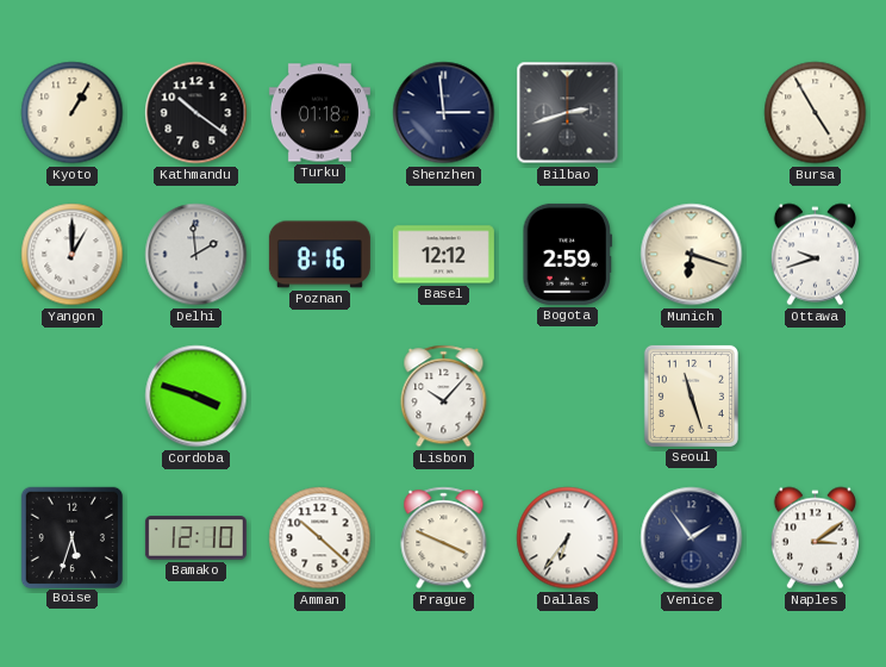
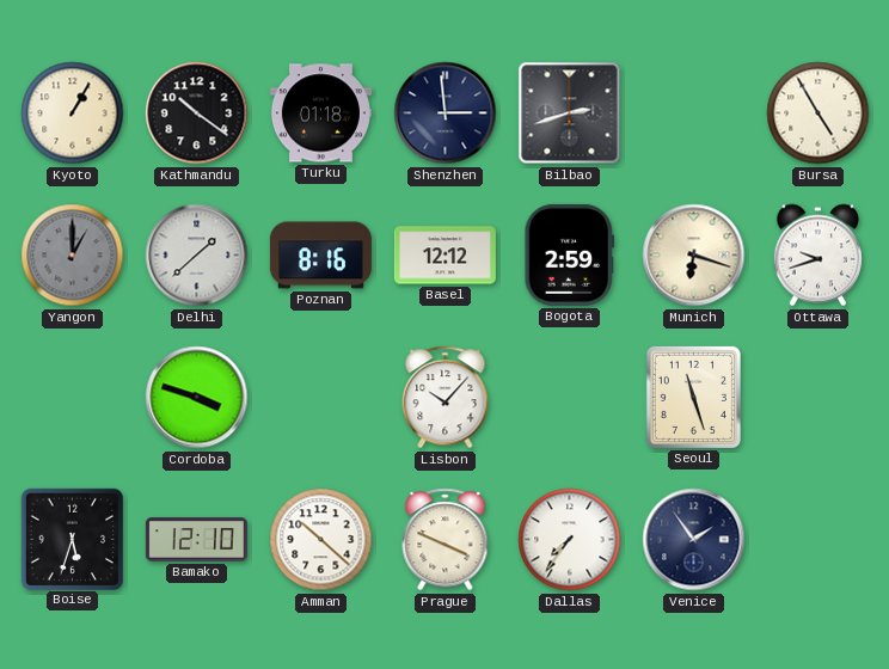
Yangon dial: white -> grey (73, 256)
Delhi: 1:59 -> 1:38 (197, 256)
Dallas: 6:36 -> 7:36 (570, 540)
Naples: 3:09 -> none (815, 538)
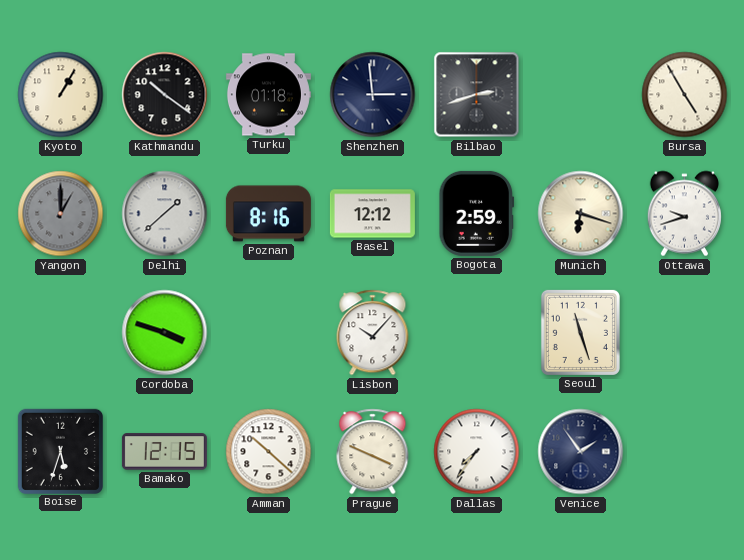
Bamako: 12:10 -> 12:15 (164, 452)
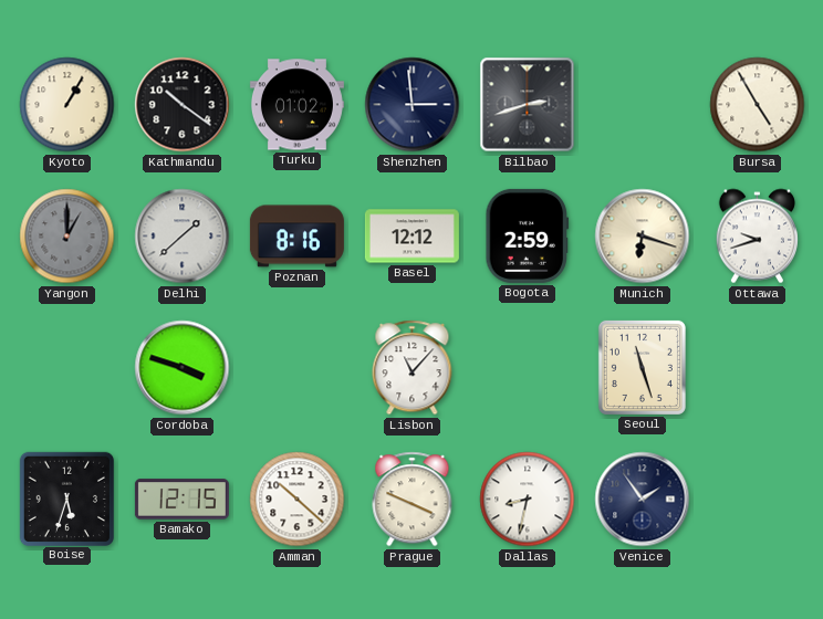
Turku: 01:18 -> 01:02 (296, 105)
Lisbon: 10:07 -> 11:07 (413, 368)
Dallas: 7:36 -> 8:32 (528, 500)
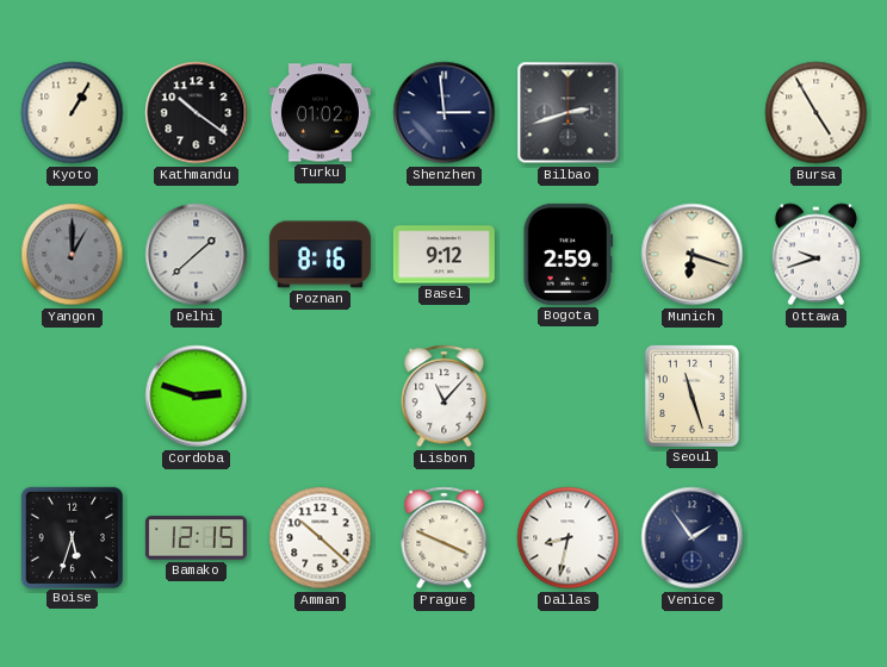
Basel: 12:12 -> 9:12 (443, 255)
Cordoba: 3:48 -> 2:48 (197, 397)
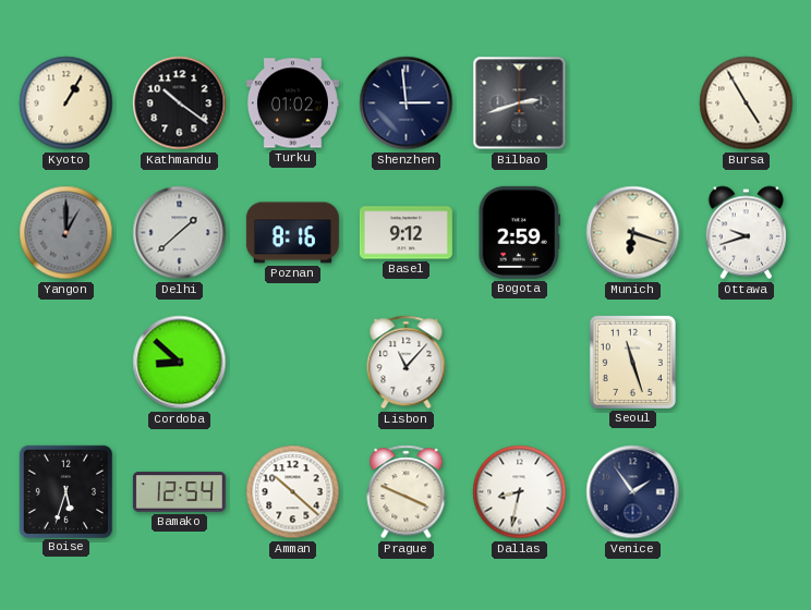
Cordoba: 2:48 -> 8:52 (180, 363)
Bamako: 12:15 -> 12:54 (179, 492)
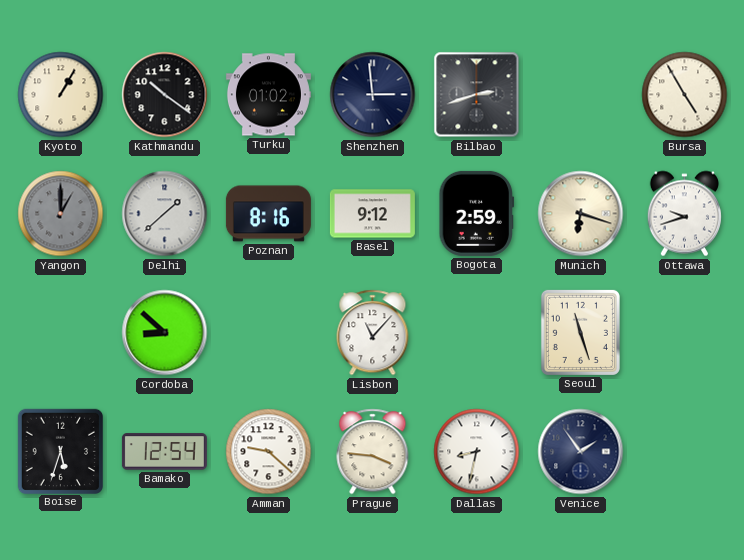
Amman: 10:22 -> 9:22 (269, 452)
Prague: 3:49 -> 3:46 (373, 452)
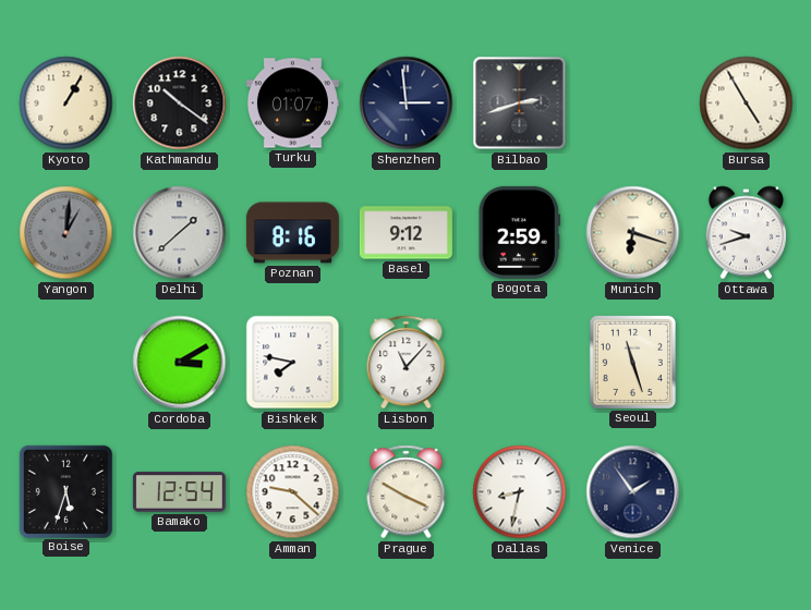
Turku: 01:02 -> 01:07 (292, 103)
Yangon: 1:00 -> 1:01 (66, 233)
Cordoba: 8:52 -> 3:10 (180, 363)
Bishkek: none -> 7:47 (293, 363)
Prague: 3:46 -> 3:50 (407, 492)
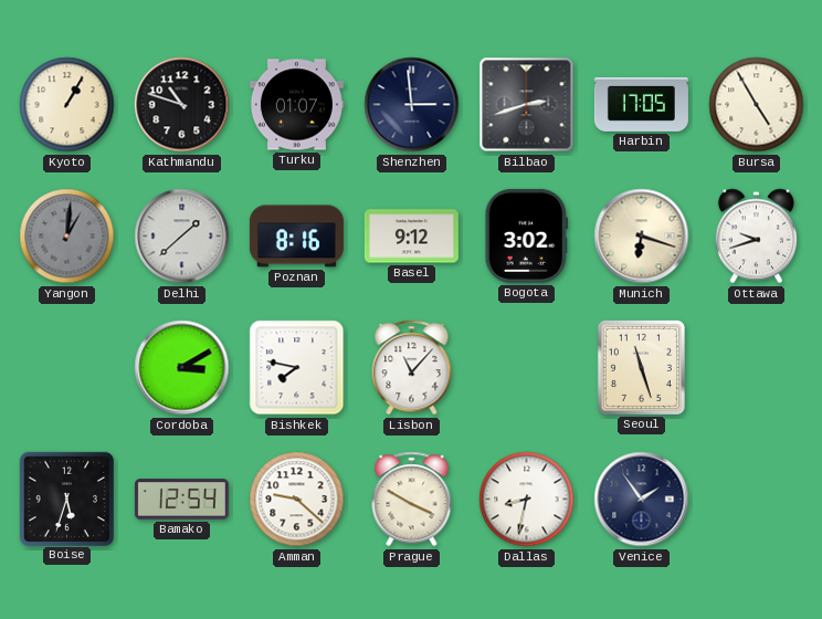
Kathmandu: 10:21 -> 10:48 (182, 105)
Harbin: none -> 17:05 (641, 104)
Bogota: 2:59 -> 3:02 (527, 235)
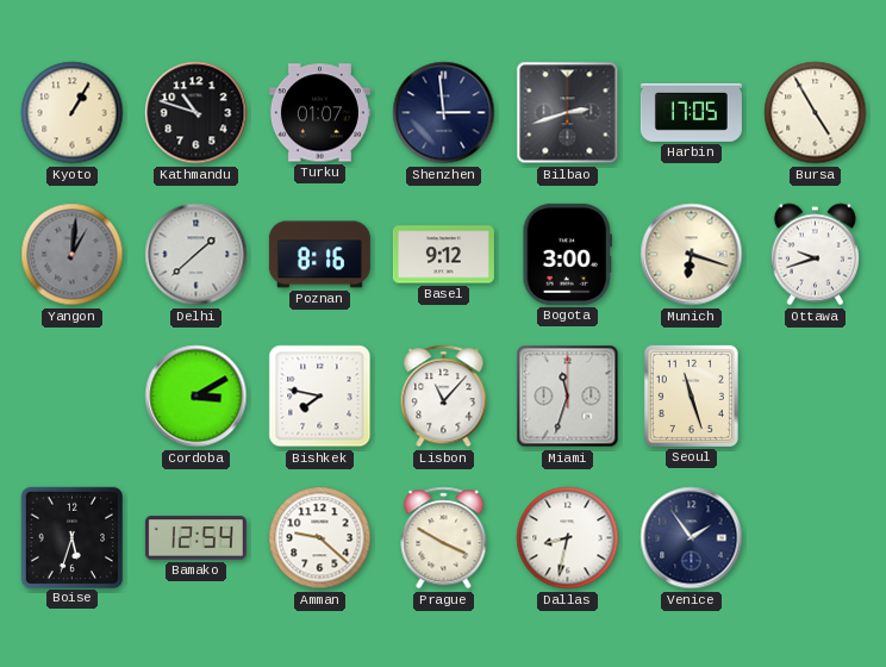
Bogota: 3:02 -> 3:00 (568, 254)
Miami: none -> 11:33 (568, 397)
